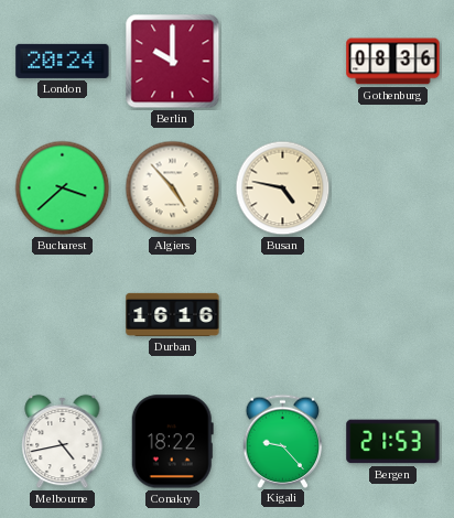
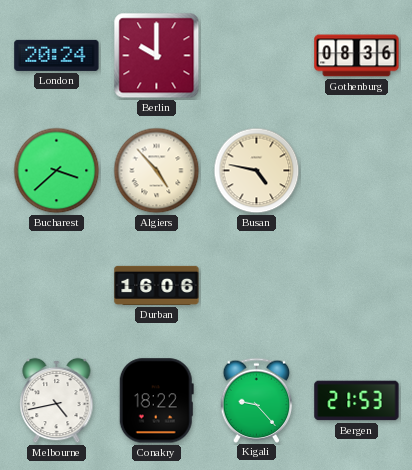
Durban: 16:16 -> 16:06 (157, 285)
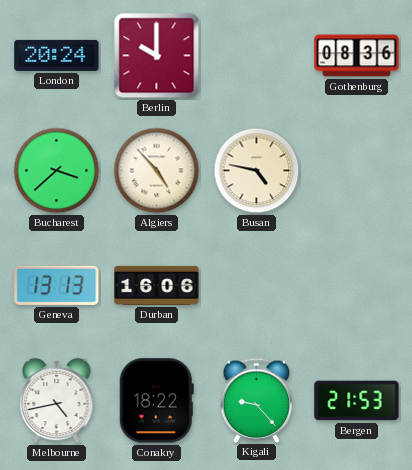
Geneva: none -> 13:13 (57, 285)
